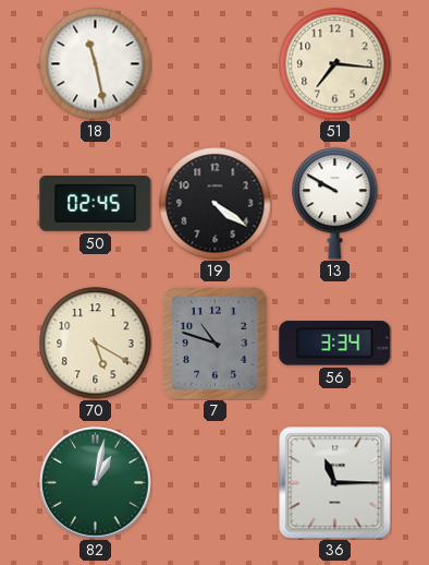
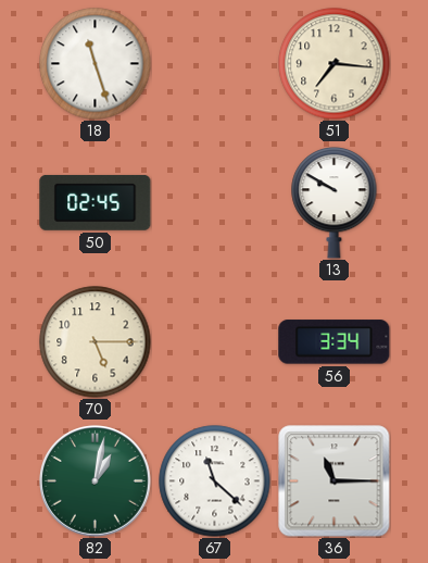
18: 11:28 -> 11:27 (96, 64)
19: 4:21 -> none (216, 204)
70: 5:20 -> 5:15 (96, 342)
7: 10:48 -> none (216, 344)
67: none -> 11:22 (215, 481)
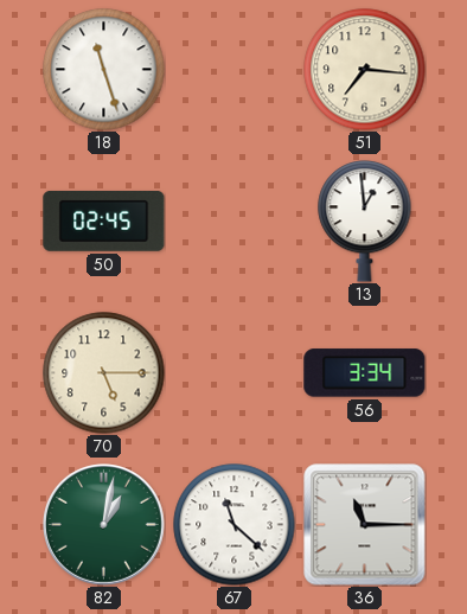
13: 9:50 -> 12:59 (365, 222)
